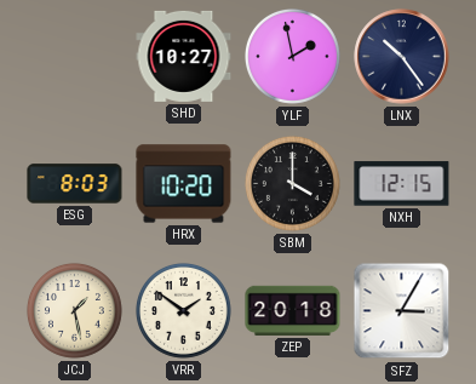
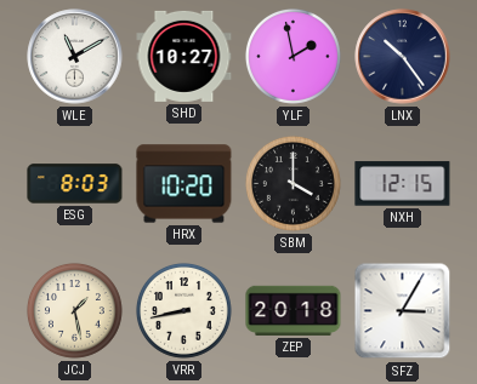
WLE: none -> 11:10 (75, 57)
VRR: 1:51 -> 8:43 (183, 310)
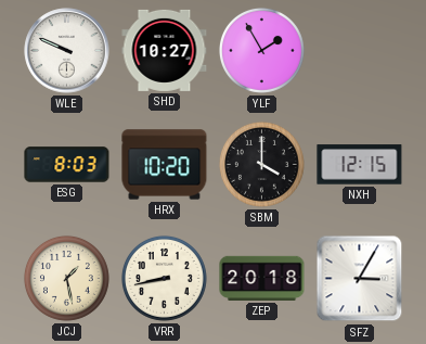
WLE: 11:10 -> 9:49 (67, 51)
YLF: 1:58 -> 1:55 (261, 50)
LNX: 10:24 -> none (403, 57)
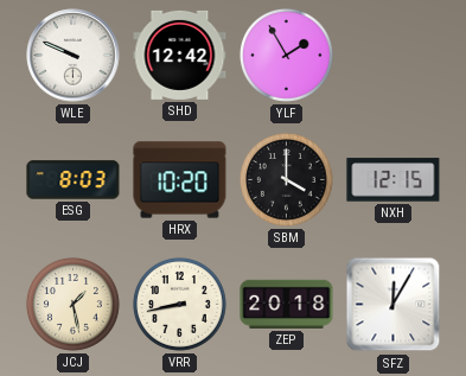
SHD: 10:27 -> 12:42 (180, 55)
SFZ: 3:05 -> 12:05 (394, 305)
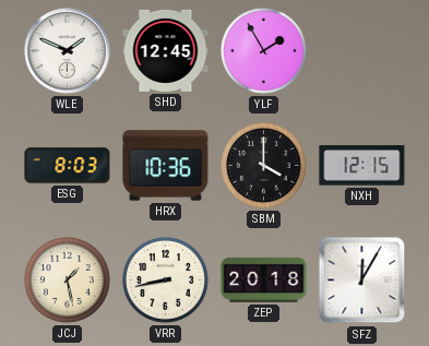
WLE: 9:49 -> 1:49 (68, 51)
SHD: 12:42 -> 12:45 (166, 50)
HRX: 10:20 -> 10:36 (166, 166)
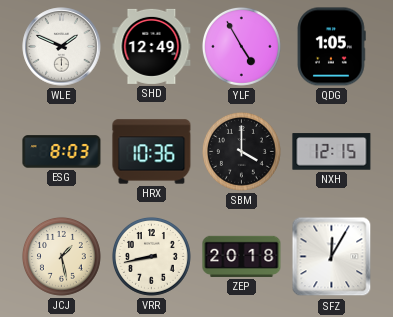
SHD: 12:45 -> 12:49 (152, 46)
YLF: 1:55 -> 4:55 (241, 46)
QDG: none -> 1:05 (331, 47)
